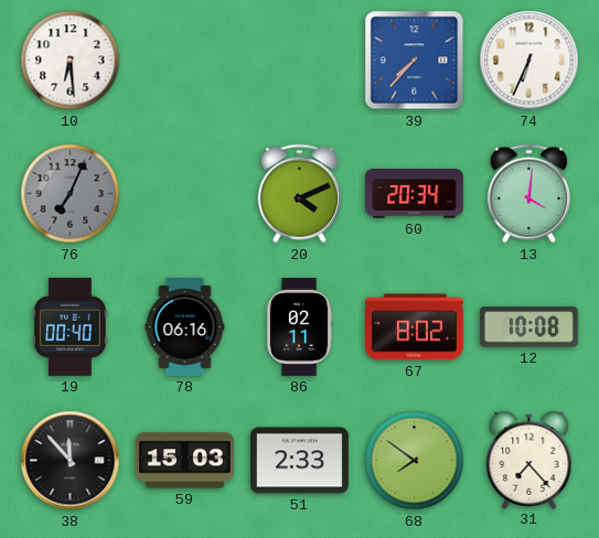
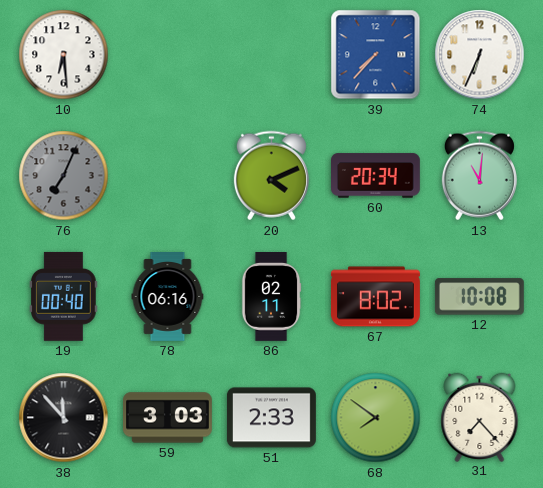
13: 4:01 -> 11:01 (479, 176)
59: 15:03 -> 3:03 (168, 418)
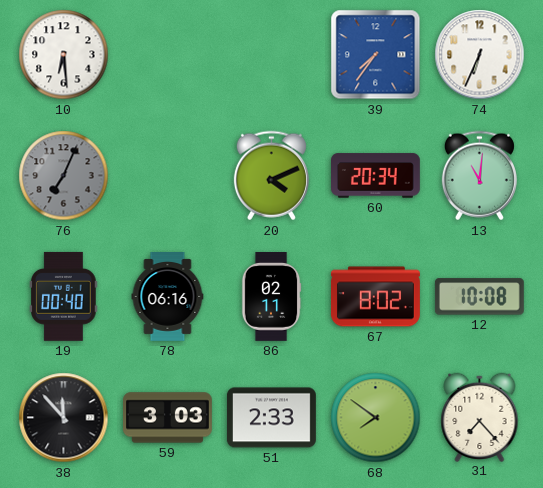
39: 7:37 -> 7:36 (376, 55)
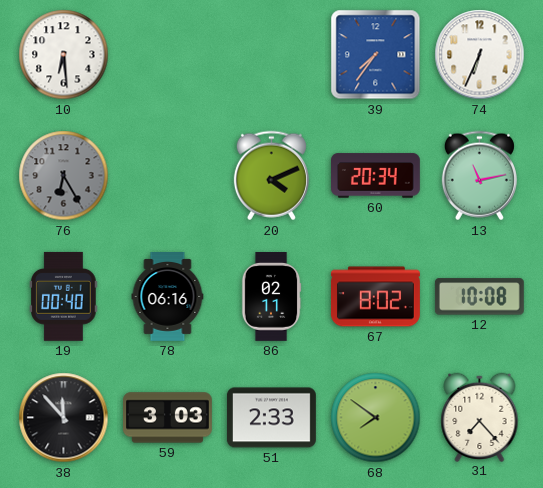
76: 7:04 -> 6:25 (64, 176)
13: 11:01 -> 11:13 (479, 176)
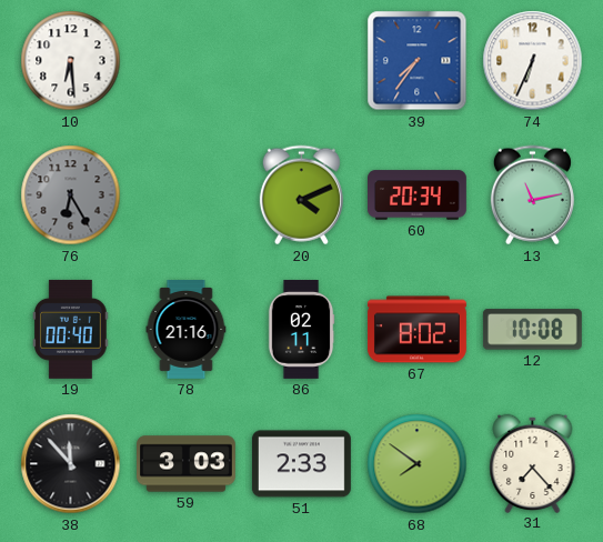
78: 06:16 -> 21:16 (187, 330)
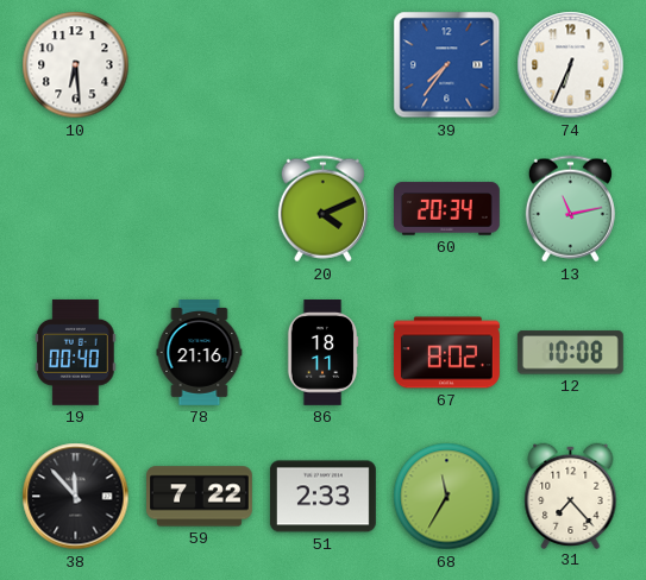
76: 6:25 -> none (71, 195)
86: 02:11 -> 18:11 (322, 353)
59: 3:03 -> 7:22 (200, 497)
68: 7:51 -> 11:35 (447, 497)
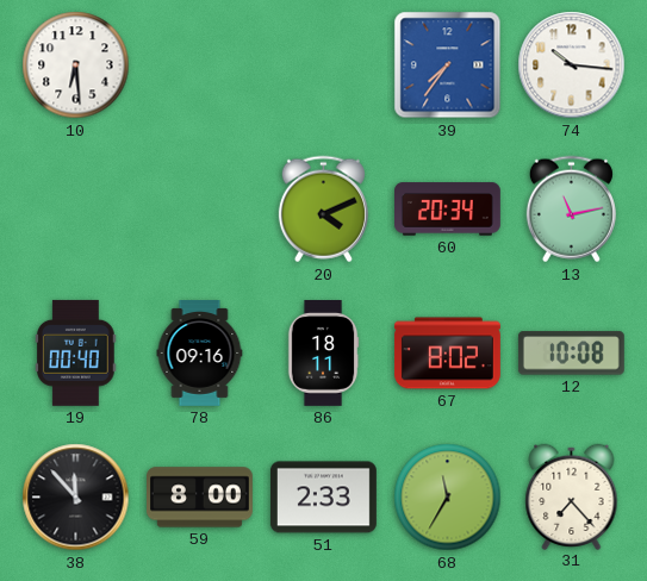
74: 6:34 -> 10:16 (572, 65)
78: 21:16 -> 09:16 (200, 354)
59: 7:22 -> 8:00 (200, 498)
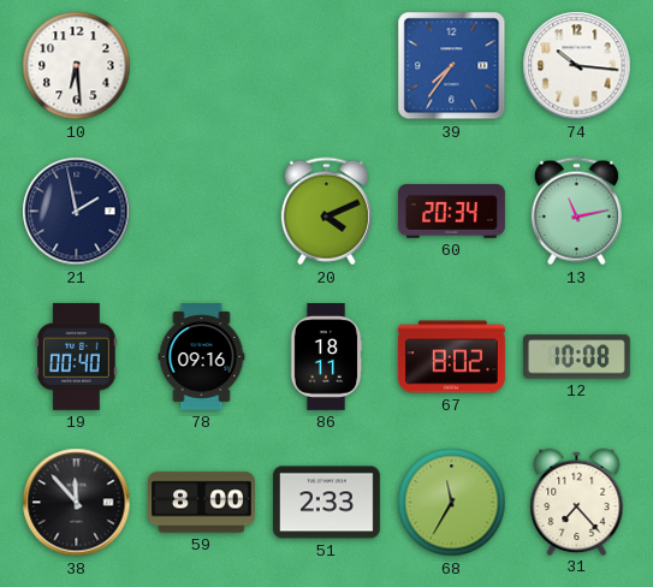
21: none -> 1:58 (77, 212)
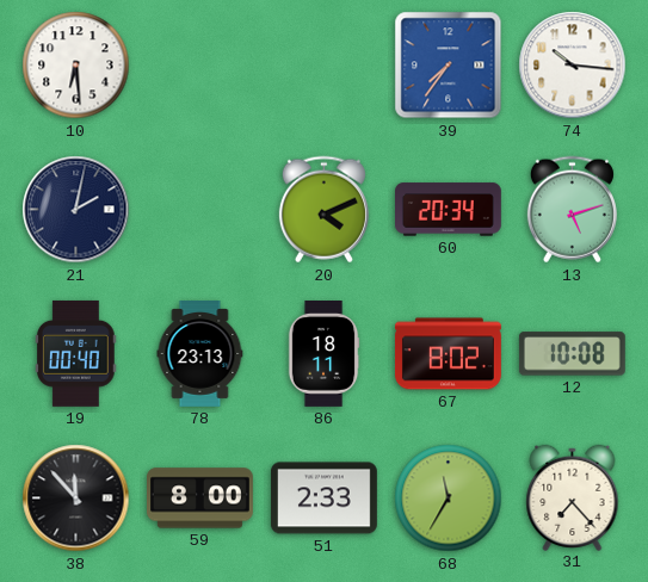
21: 1:58 -> 2:02 (76, 210)
13: 11:13 -> 5:12 (572, 210)
78: 09:16 -> 23:13 (200, 354)
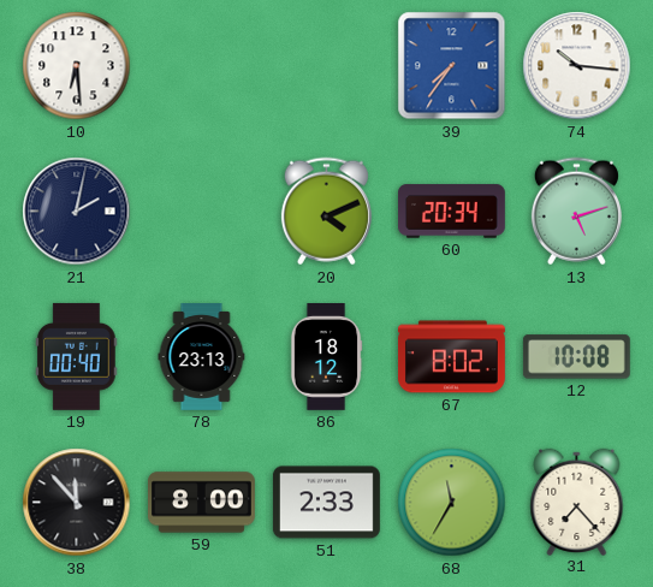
86: 18:11 -> 18:12 (326, 357)
